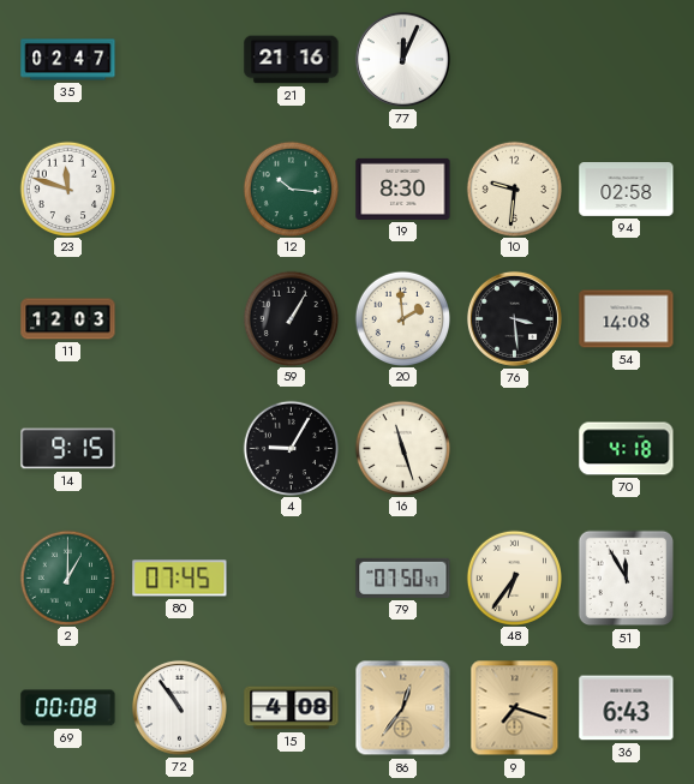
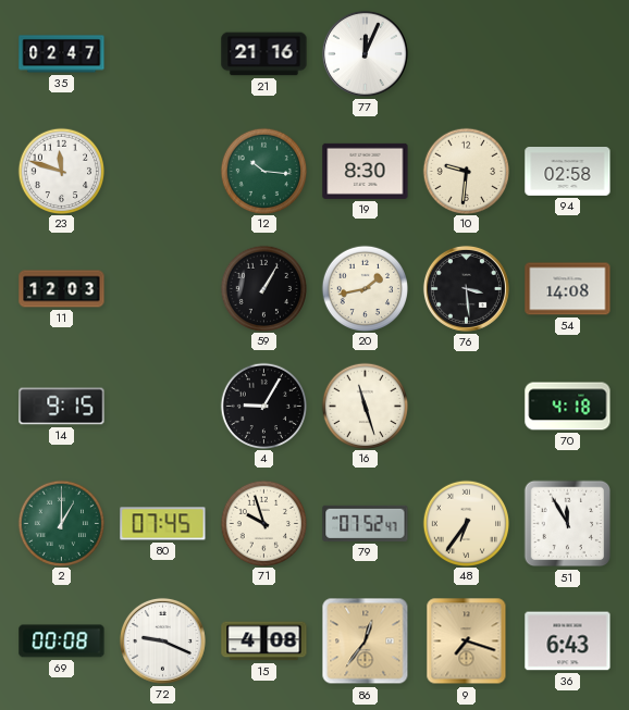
20: 1:59 -> 1:43 (365, 288)
71: none -> 9:57 (263, 523)
79: 07:50 -> 07:52 (366, 523)
72: 10:54 -> 9:19 (162, 640)
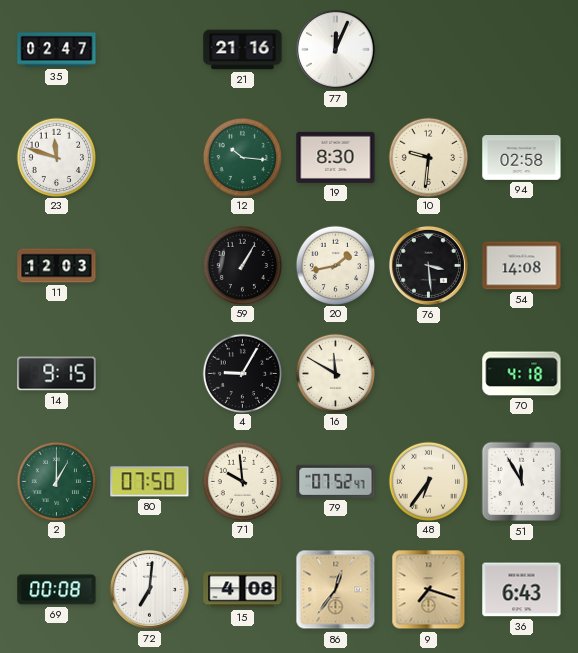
16: 11:27 -> 11:50 (335, 373)
80: 07:45 -> 07:50 (150, 482)
71: 9:57 -> 9:59 (242, 481)
72: 9:19 -> 7:01 (149, 589)
